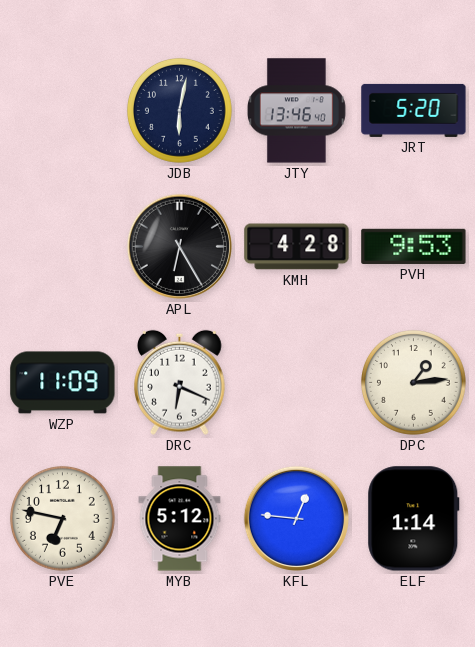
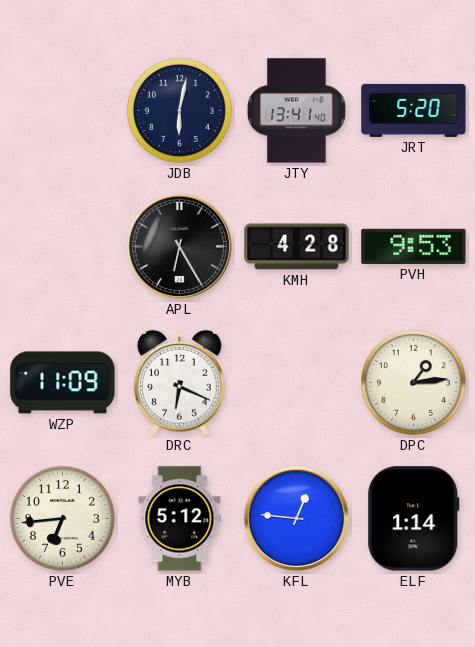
JTY: 13:46 -> 13:41 (296, 111)
PVE: 6:47 -> 6:44 (62, 518)
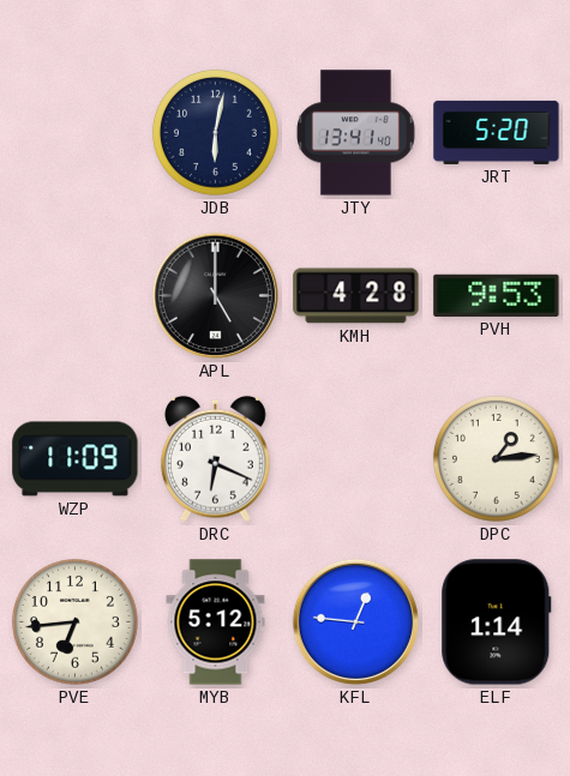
APL: 6:25 -> 5:00 (215, 295)
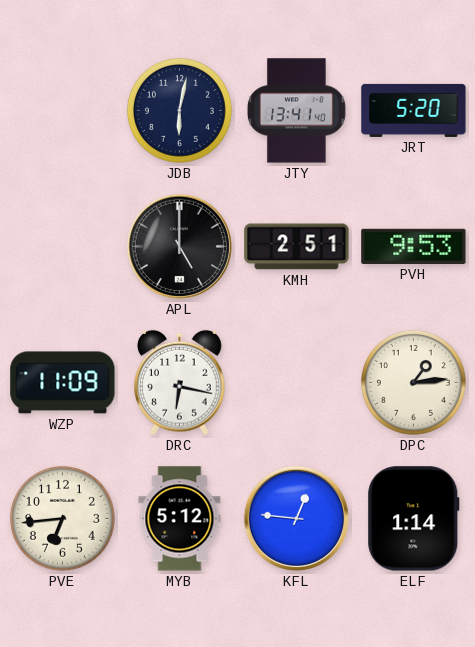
KMH: 4:28 -> 2:51 (297, 247)
DRC: 6:19 -> 6:17 (180, 382)
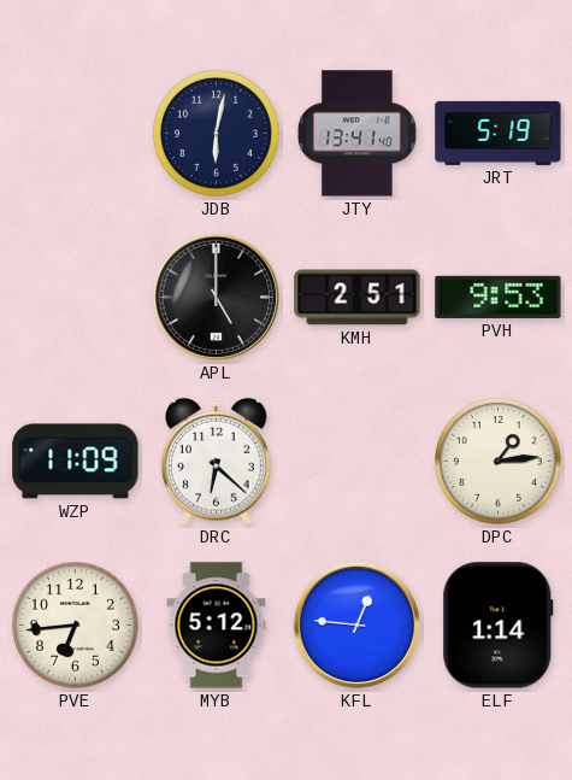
JRT: 5:20 -> 5:19 (499, 133)
DRC: 6:17 -> 6:22 (217, 461)
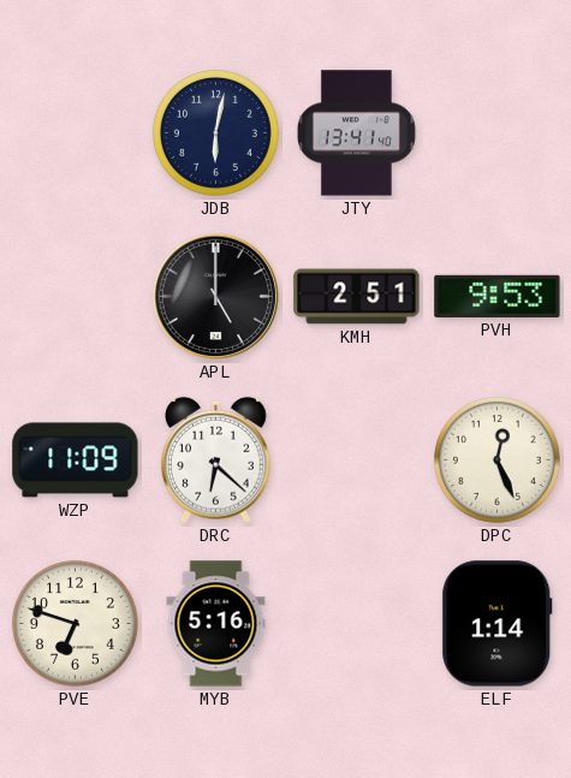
JRT: 5:19 -> none (499, 133)
DPC: 1:14 -> 12:26 (496, 459)
PVE: 6:44 -> 6:48 (75, 623)
MYB: 5:12 -> 5:16 (216, 624)
KFL: 12:46 -> none (356, 624)
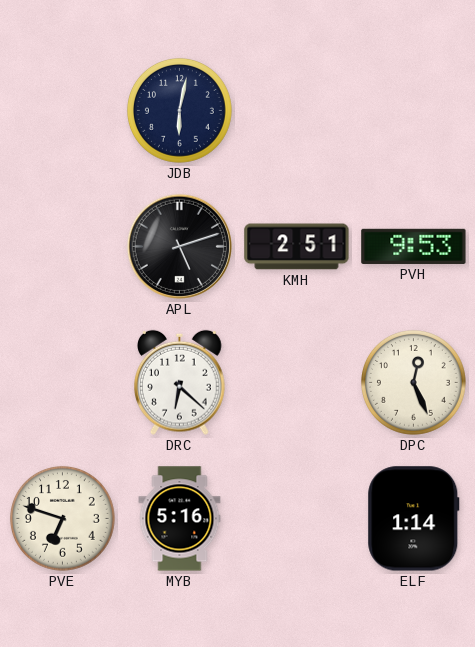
JTY: 13:41 -> none (356, 133)
APL: 5:00 -> 5:12 (179, 246)
WZP: 11:09 -> none (76, 461)
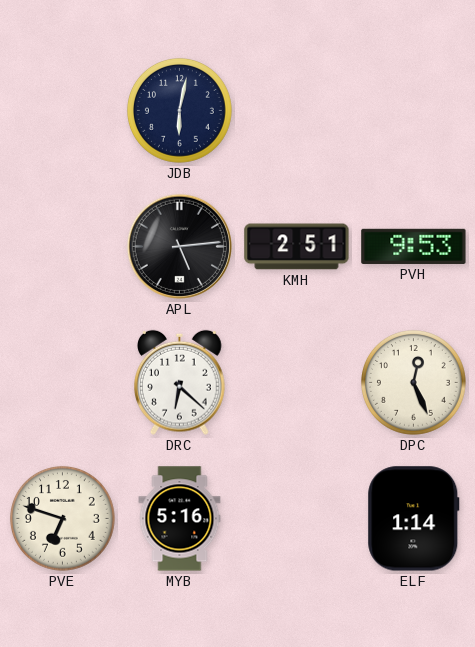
APL: 5:12 -> 5:14 (179, 246)
